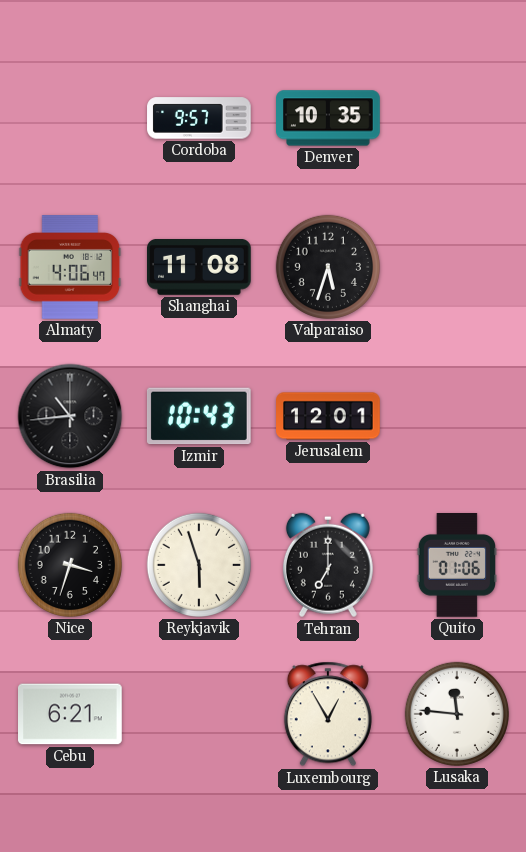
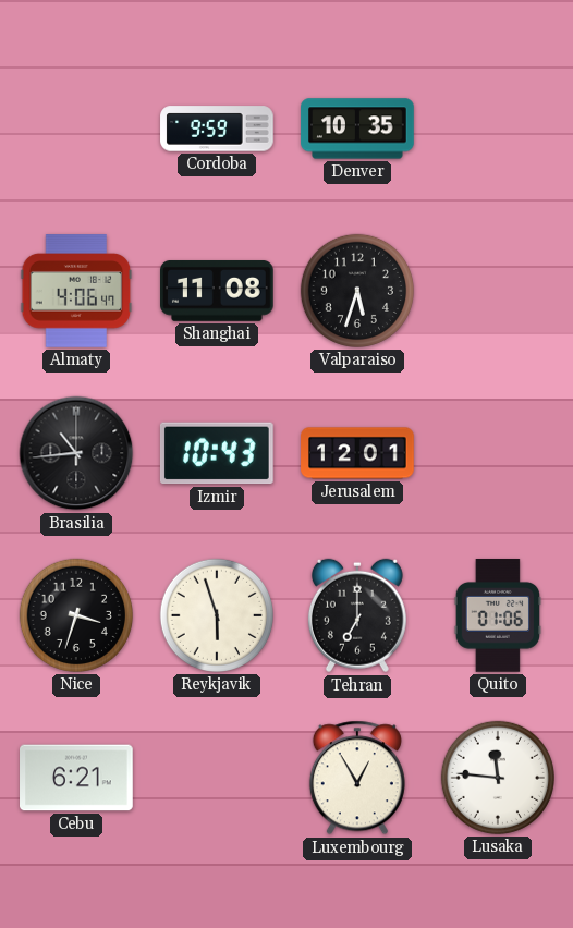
Cordoba: 9:57 -> 9:59 (217, 129)
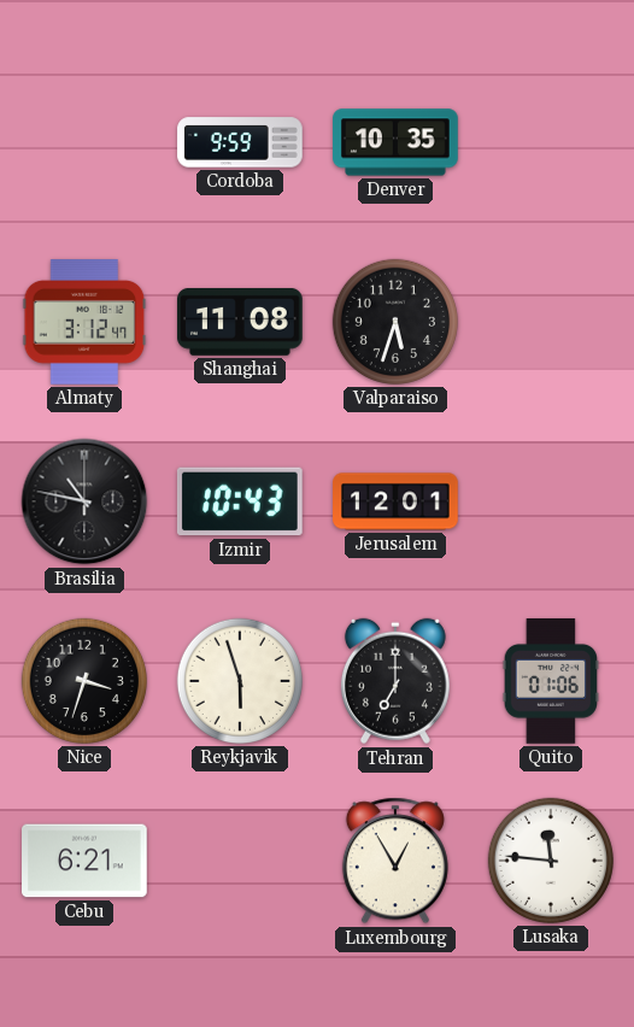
Almaty: 4:06 -> 3:12 (84, 322)
Brasilia: 10:44 -> 10:47 (84, 501)
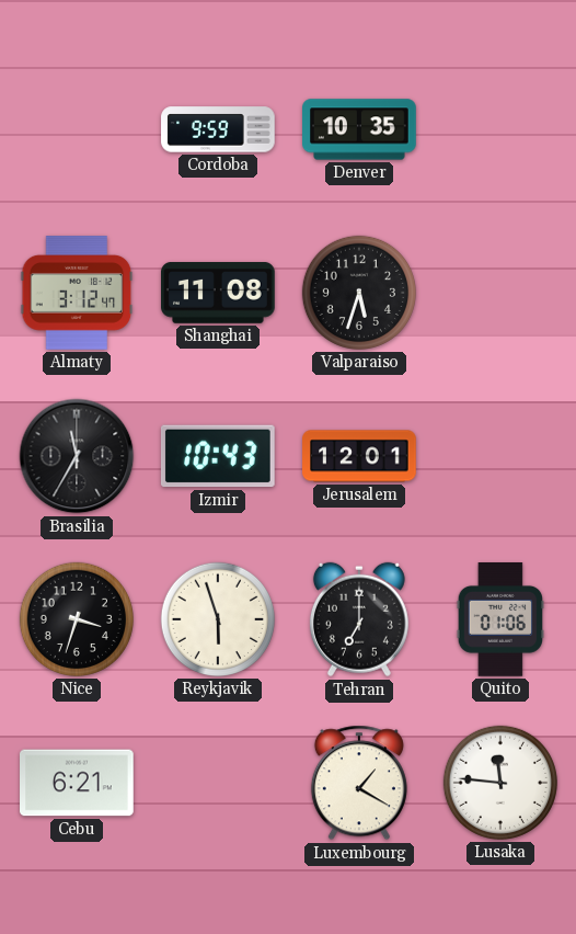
Brasilia: 10:47 -> 11:35 (77, 456)
Luxembourg: 12:55 -> 1:20 (359, 783)
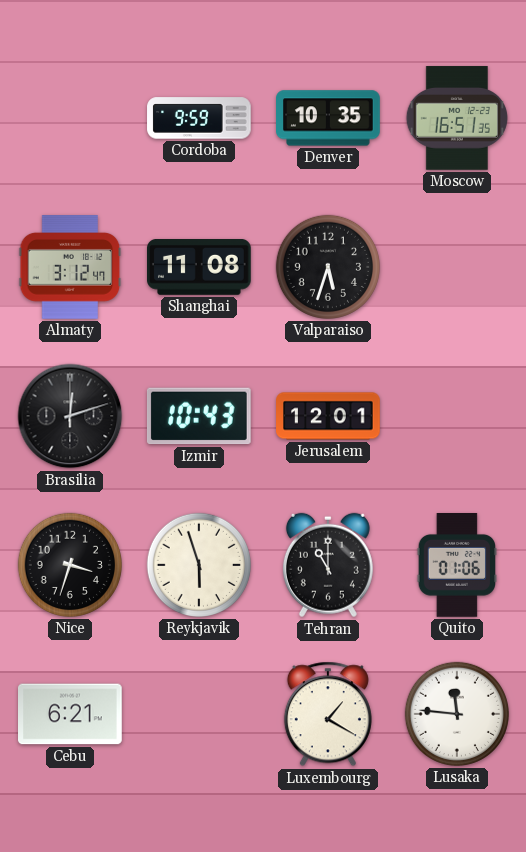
Moscow: none -> 16:51 (457, 118)
Brasilia: 11:35 -> 12:12 (70, 416)
Tehran: 7:00 -> 11:00 (328, 565)
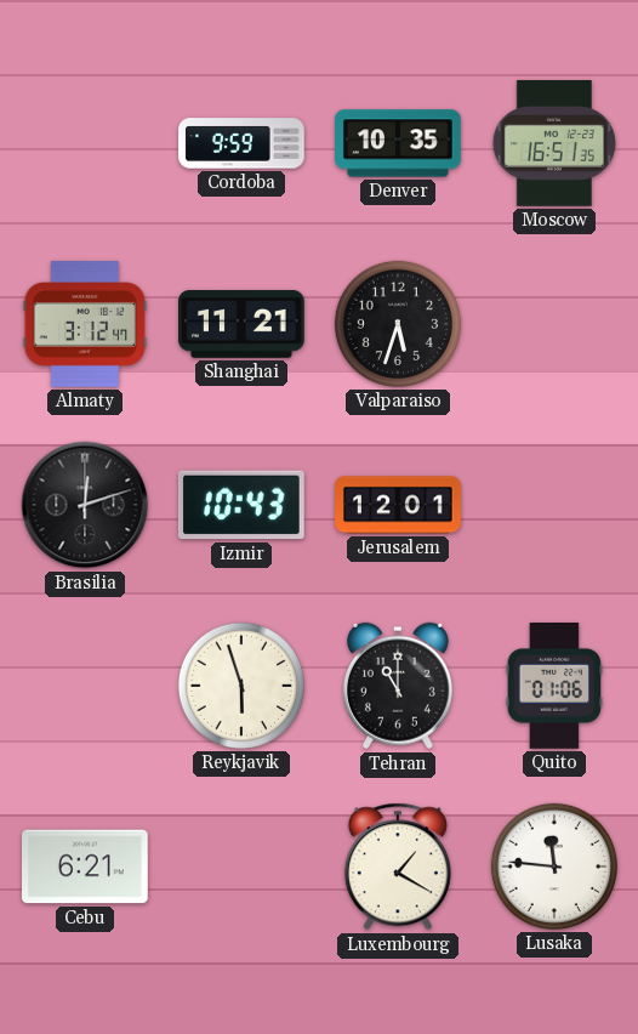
Shanghai: 11:08 -> 11:21 (243, 325)
Nice: 3:33 -> none (70, 565)
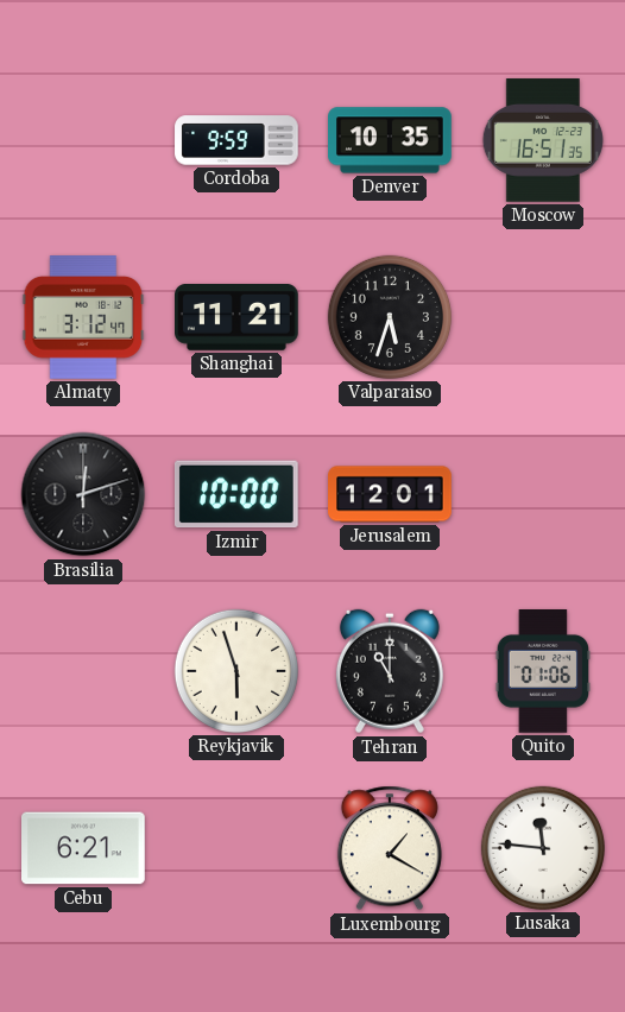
Izmir: 10:43 -> 10:00 (236, 494)
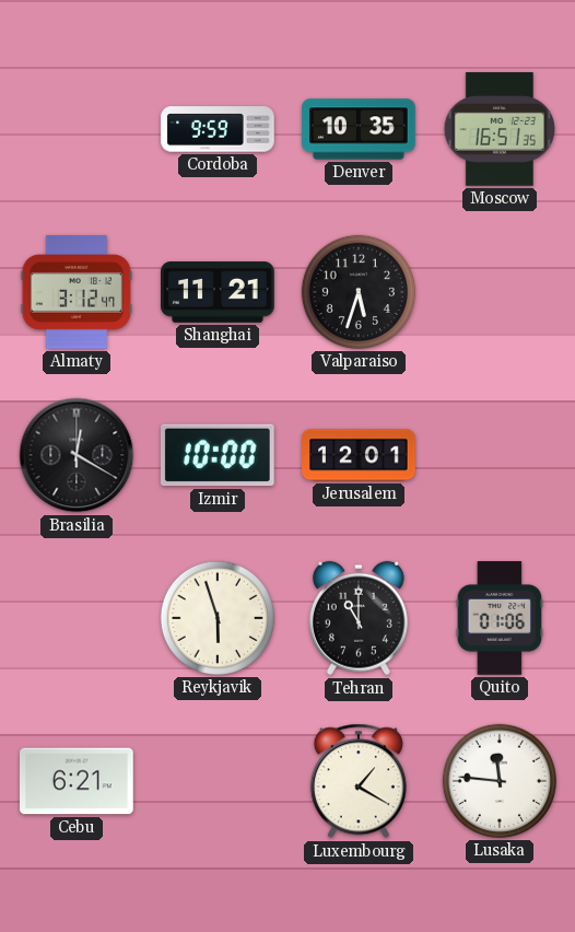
Brasilia: 12:12 -> 12:20 (77, 455)
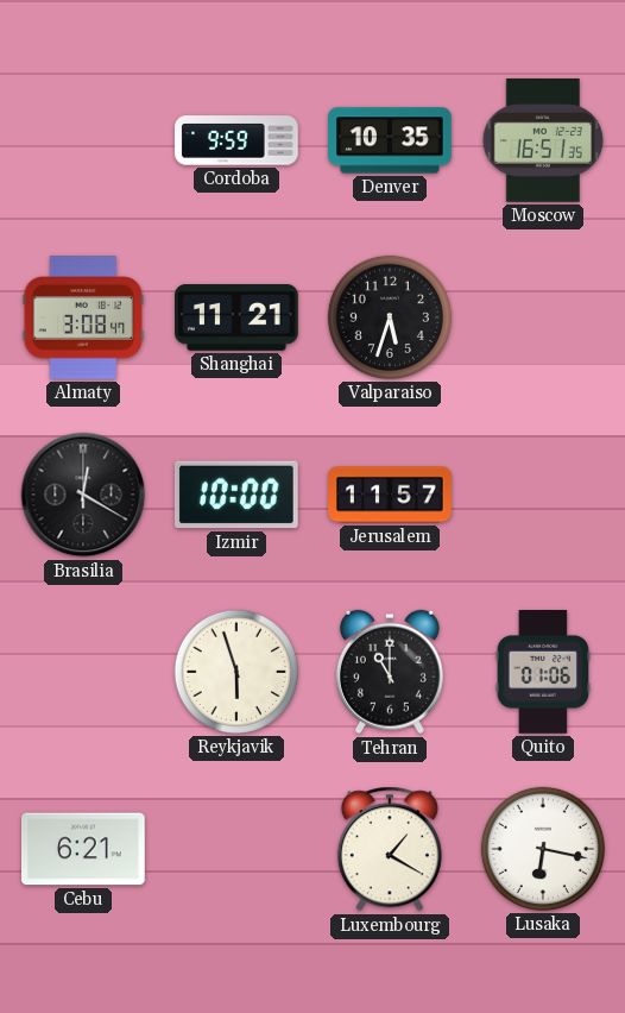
Almaty: 3:12 -> 3:08 (83, 317)
Jerusalem: 12:01 -> 11:57 (390, 495)
Lusaka: 11:46 -> 6:17 (543, 849)
